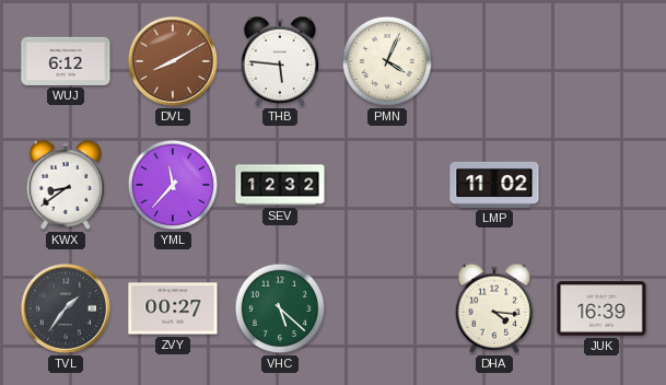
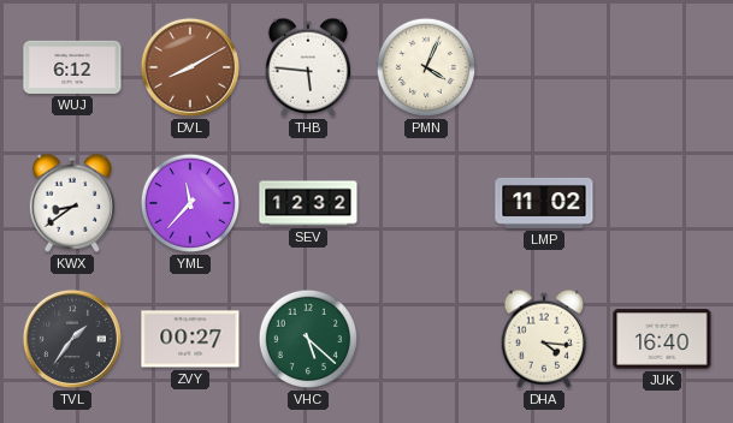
JUK: 16:39 -> 16:40 (662, 339)
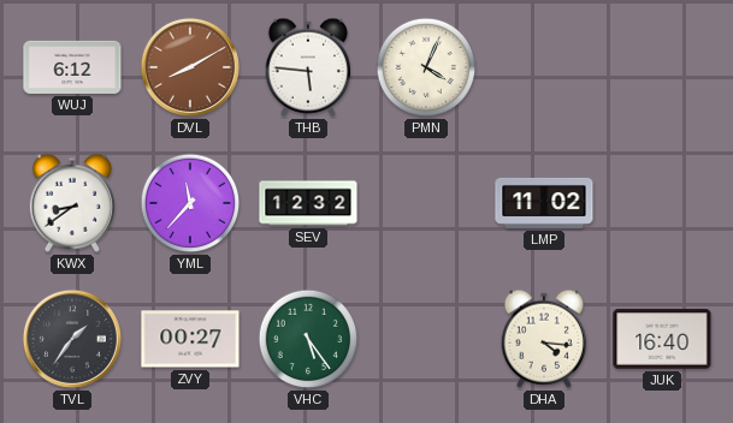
VHC: 5:22 -> 5:24 (308, 339)
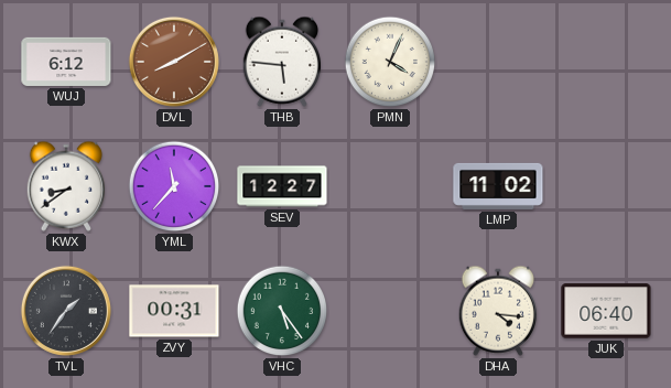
SEV: 12:32 -> 12:27 (282, 186)
ZVY: 00:27 -> 00:31 (174, 311)
JUK: 16:40 -> 06:40 (606, 311)
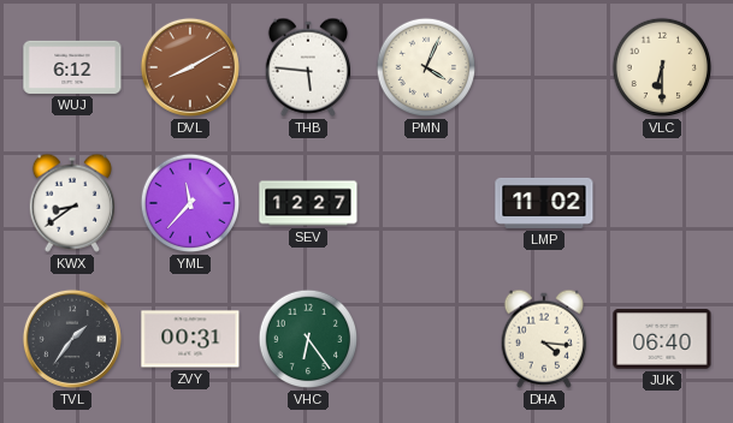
VLC: none -> 6:30 (662, 67)
VHC: 5:24 -> 6:24 (308, 339)
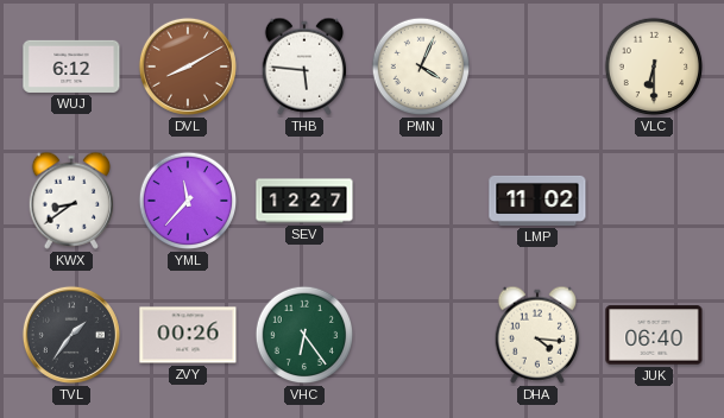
ZVY: 00:31 -> 00:26 (188, 335)
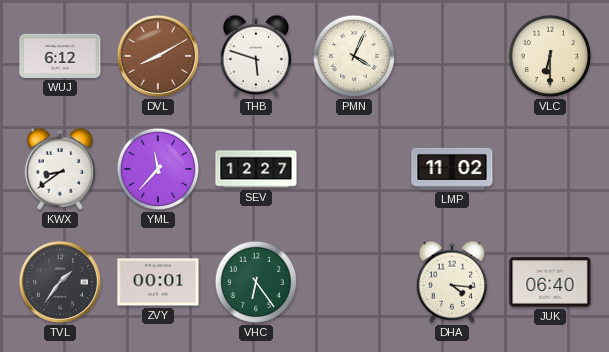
THB: 5:46 -> 5:48 (255, 56)
ZVY: 00:26 -> 00:01 (158, 282)
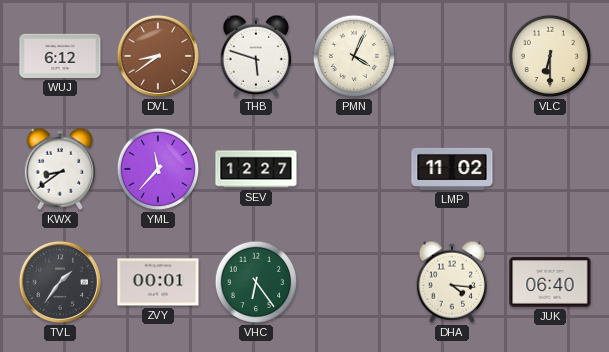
DVL: 8:10 -> 8:39 (158, 56)
